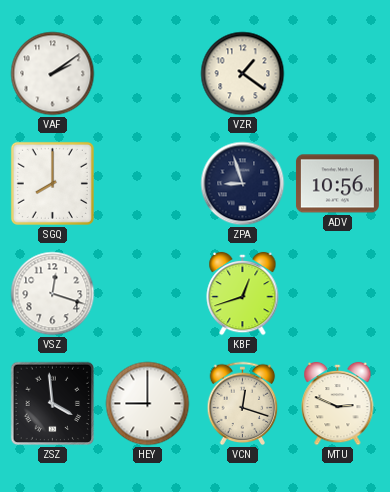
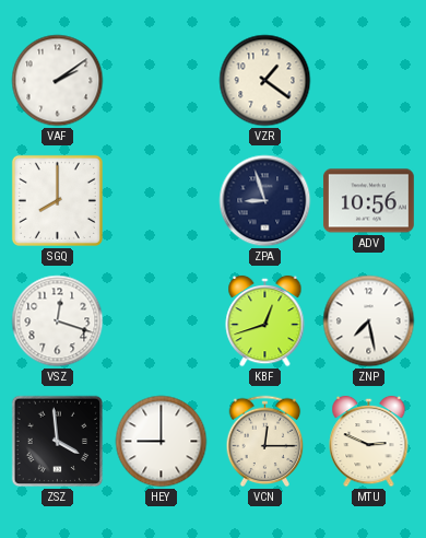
ZNP: none -> 7:28 (369, 321)
VCN: 12:18 -> 12:15 (265, 442)
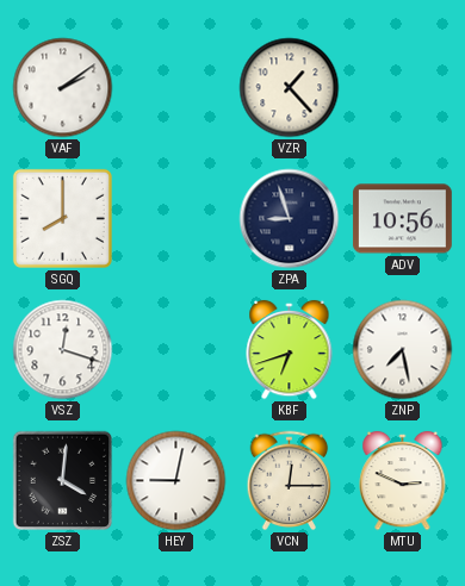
VZR: 1:21 -> 1:23 (290, 88)
KBF: 12:42 -> 6:42 (290, 350)
ZSZ: 3:59 -> 4:01 (63, 481)
HEY: 9:00 -> 9:02 (176, 481)
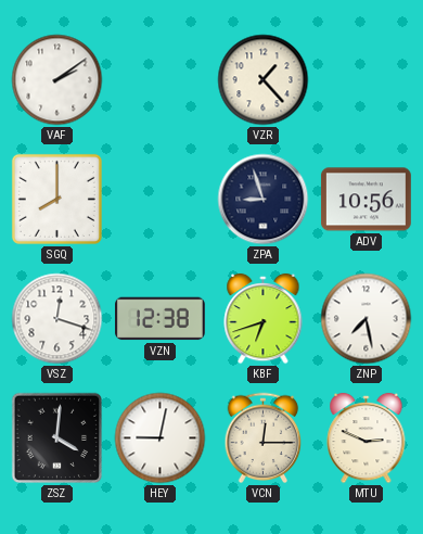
VZN: none -> 12:38 (161, 319)
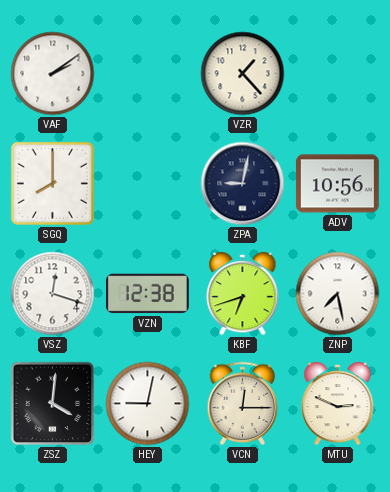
ZPA: 8:57 -> 9:02 (243, 184)
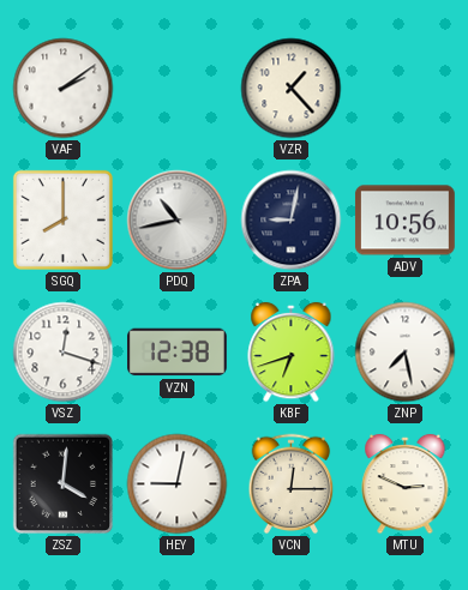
PDQ: none -> 10:43 (178, 221)
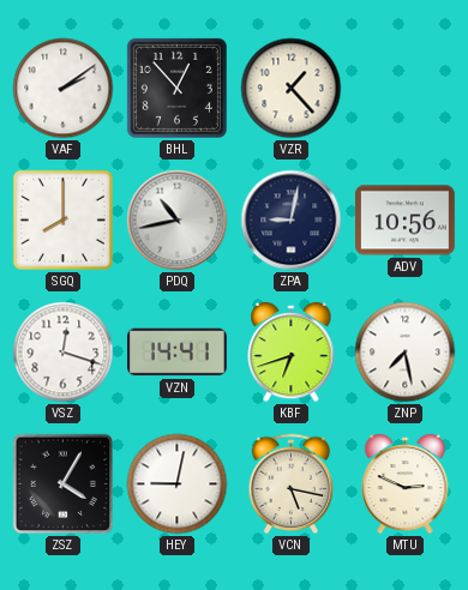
BHL: none -> 12:53 (176, 88)
VZN: 12:38 -> 14:41 (178, 353)
ZSZ: 4:01 -> 4:05 (64, 484)
VCN: 12:15 -> 5:17 (292, 484)
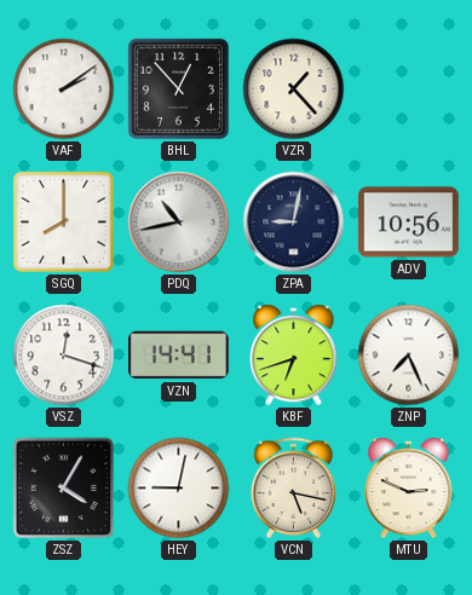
ZNP: 7:28 -> 7:26 (409, 356)
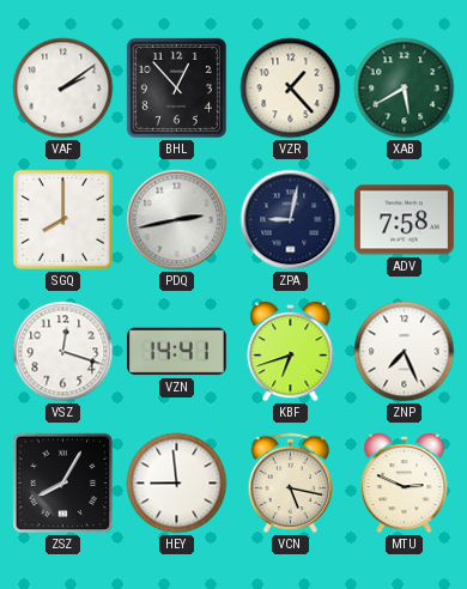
XAB: none -> 5:40 (405, 89)
PDQ: 10:43 -> 2:43 (177, 220)
ADV: 10:56 -> 7:58 (405, 220)
ZSZ: 4:05 -> 8:05 (63, 484)
HEY: 9:02 -> 8:59 (177, 484)
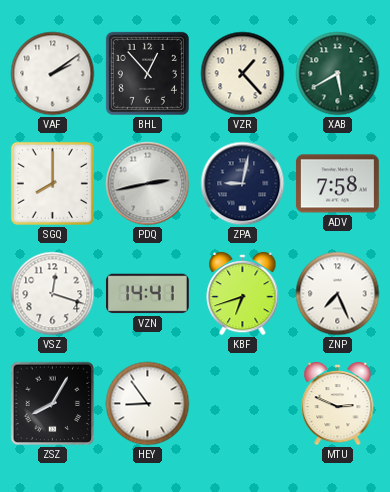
HEY: 8:59 -> 8:54 (148, 404)
VCN: 5:17 -> none (291, 484)
